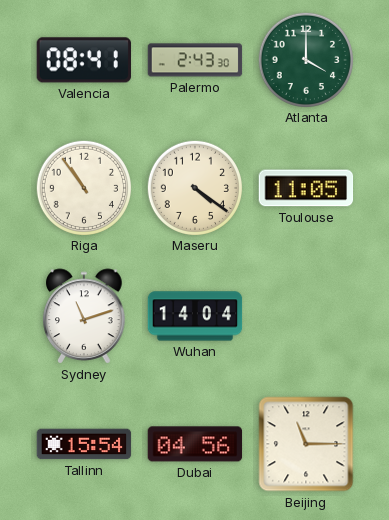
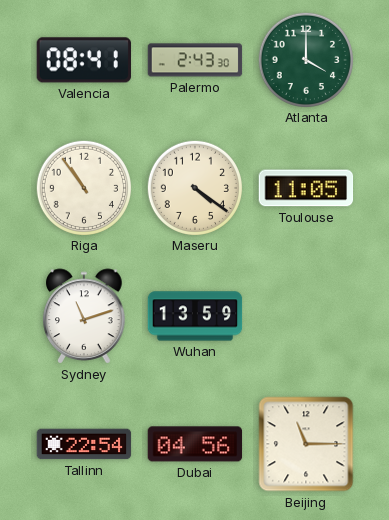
Wuhan: 14:04 -> 13:59 (195, 316)
Tallinn: 15:54 -> 22:54 (84, 444)
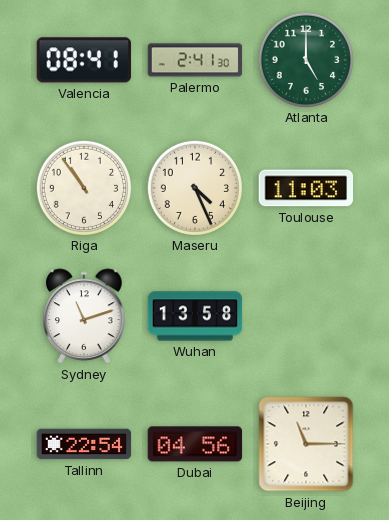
Palermo: 2:43 -> 2:41 (195, 60)
Atlanta: 4:00 -> 5:00 (305, 59)
Maseru: 4:21 -> 4:26 (194, 187)
Toulouse: 11:05 -> 11:03 (306, 188)
Wuhan: 13:59 -> 13:58 (195, 316)
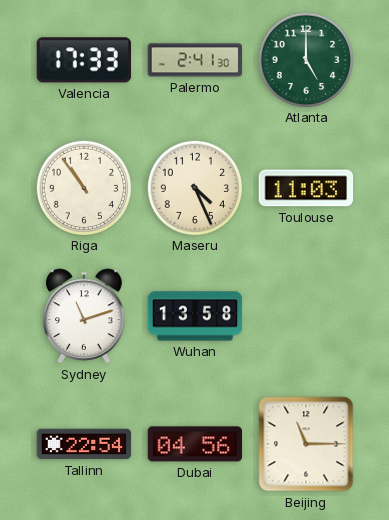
Valencia: 08:41 -> 17:33 (83, 60)
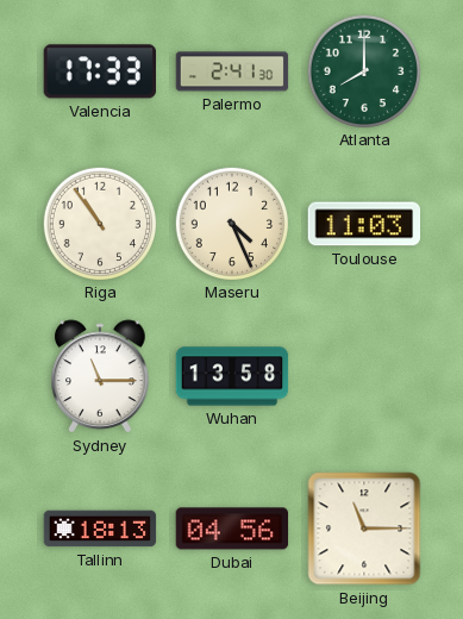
Atlanta: 5:00 -> 8:00 (363, 70)
Sydney: 11:12 -> 11:15 (100, 376)
Tallinn: 22:54 -> 18:13 (100, 529)
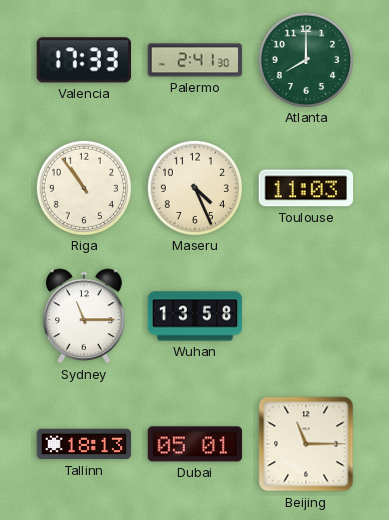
Dubai: 04:56 -> 05:01 (195, 444)
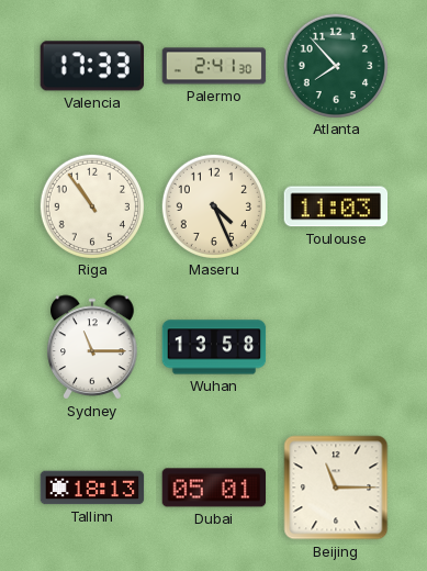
Atlanta: 8:00 -> 7:53 (335, 65)
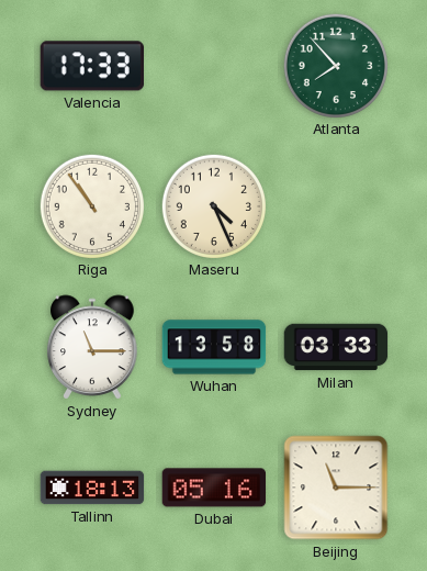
Palermo: 2:41 -> none (214, 66)
Toulouse: 11:03 -> none (336, 206)
Milan: none -> 03:33 (336, 347)
Dubai: 05:01 -> 05:16 (214, 488)
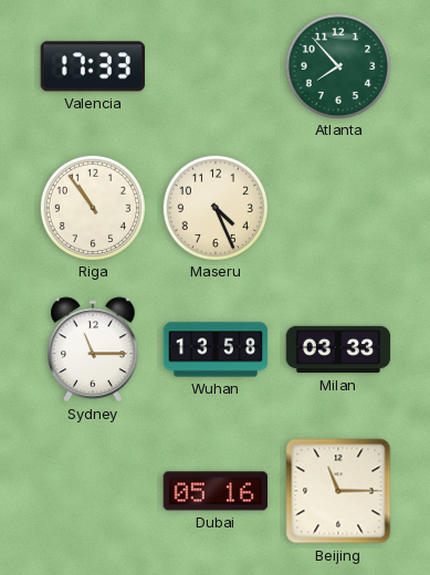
Tallinn: 18:13 -> none (92, 488)
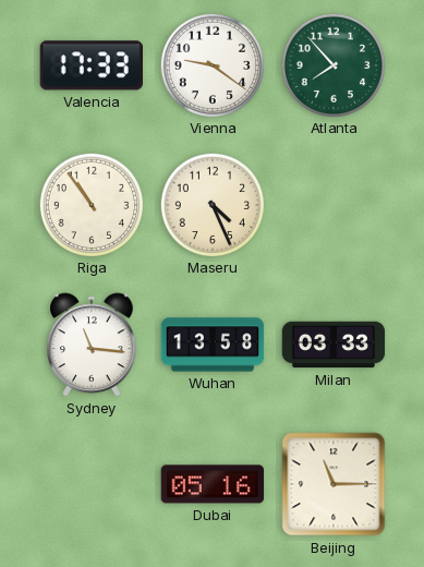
Vienna: none -> 9:21 (211, 64)
Sydney: 11:15 -> 11:16 (92, 345)
